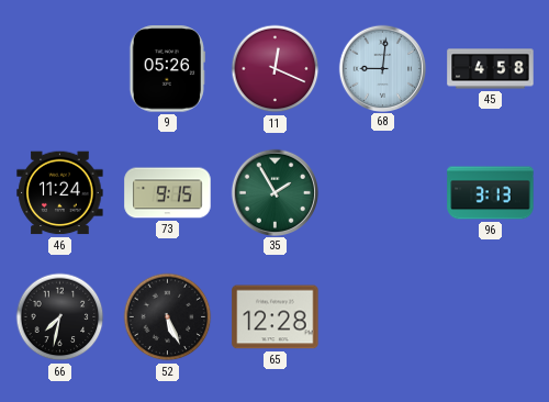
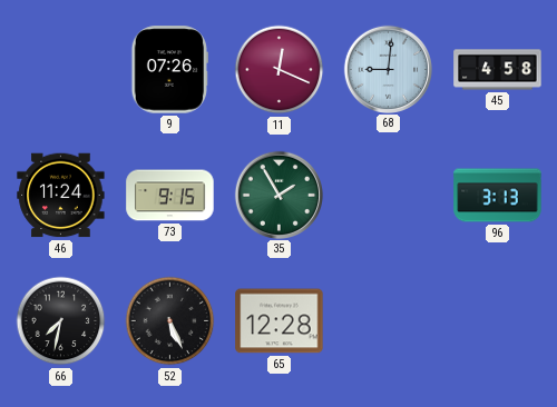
9: 05:26 -> 07:26 (169, 70)
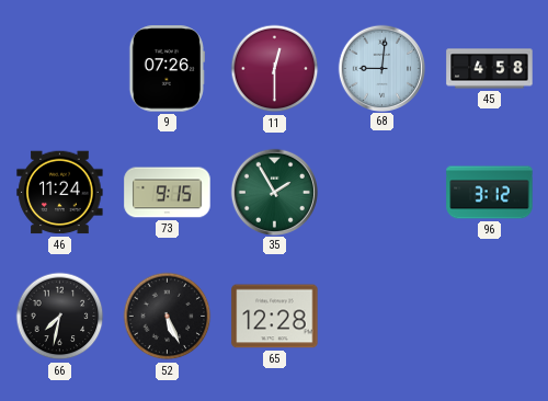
11: 12:19 -> 12:30 (275, 69)
96: 3:13 -> 3:12 (490, 193)
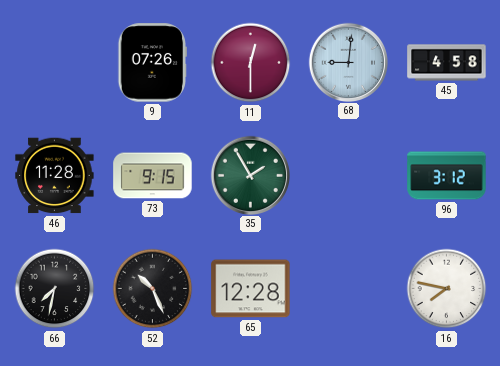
46: 11:24 -> 11:28 (55, 176)
52: 5:26 -> 10:26 (153, 289)
16: none -> 7:47 (447, 289)
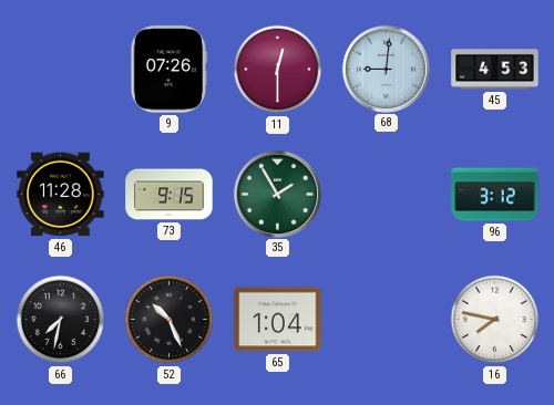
45: 4:58 -> 4:53 (495, 70)
65: 12:28 -> 1:04 (278, 320)
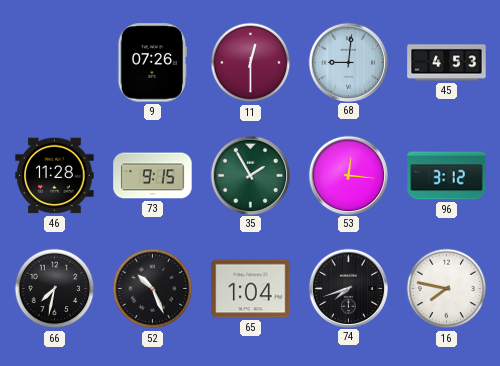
53: none -> 12:16 (348, 175)
74: none -> 7:42 (348, 288)
